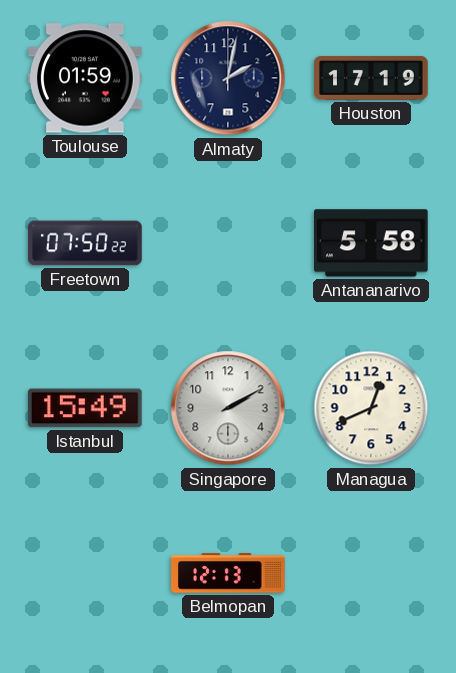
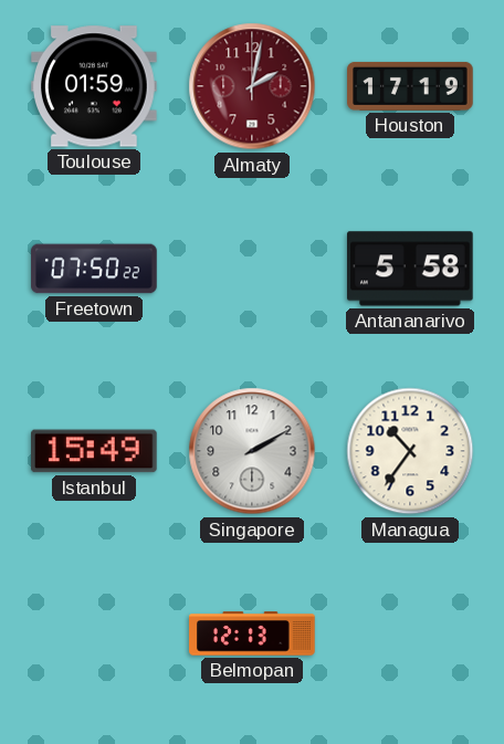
Almaty dial: navy -> burgundy (252, 86)
Managua: 12:41 -> 10:36 (410, 451)
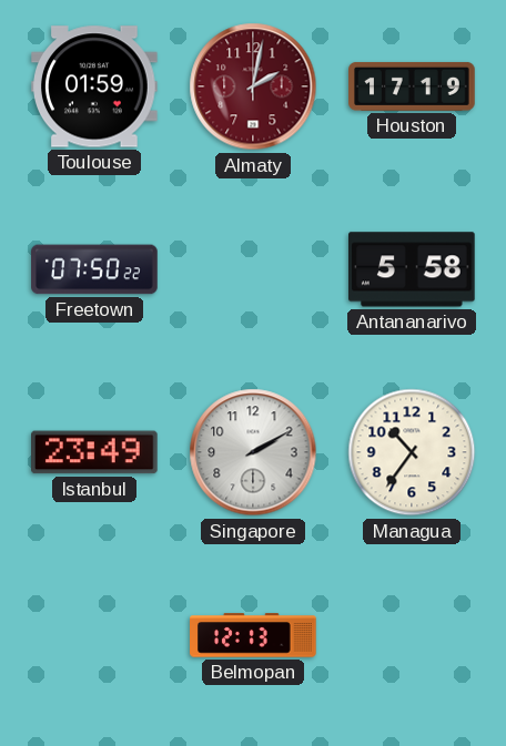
Istanbul: 15:49 -> 23:49 (95, 452)
